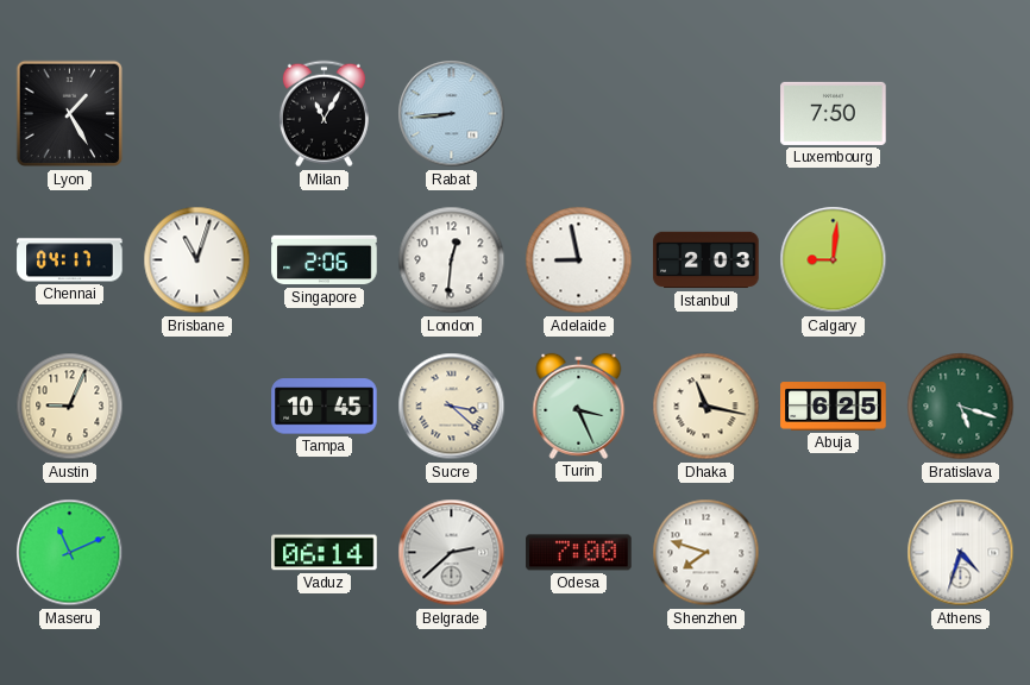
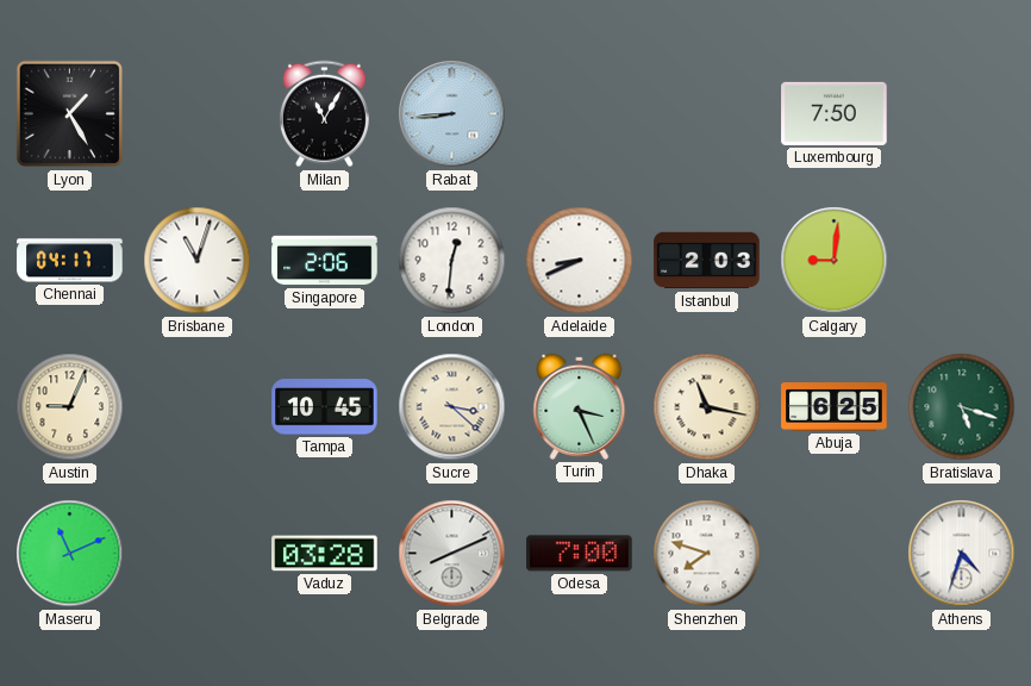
Adelaide: 8:58 -> 8:41 (580, 261)
Vaduz: 06:14 -> 03:28 (325, 554)
Belgrade: 2:38 -> 8:11 (452, 554)
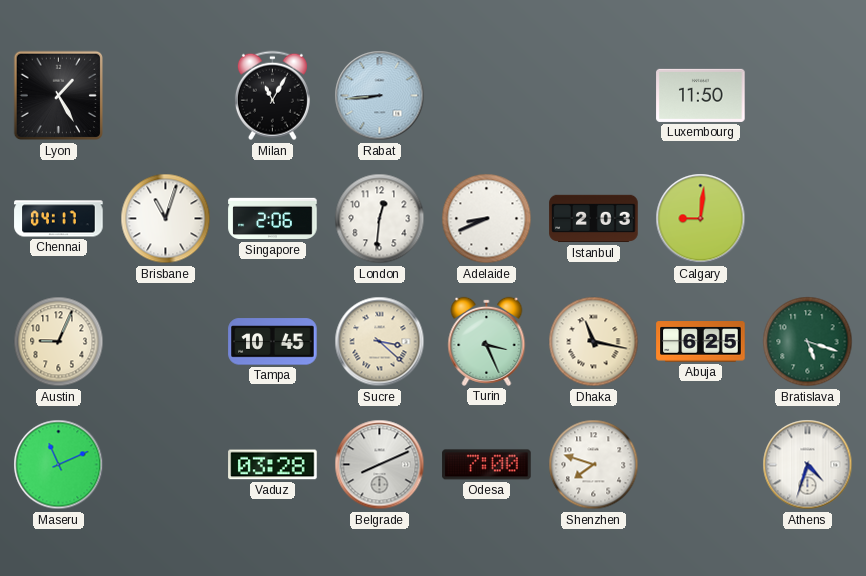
Luxembourg: 7:50 -> 11:50 (701, 95)
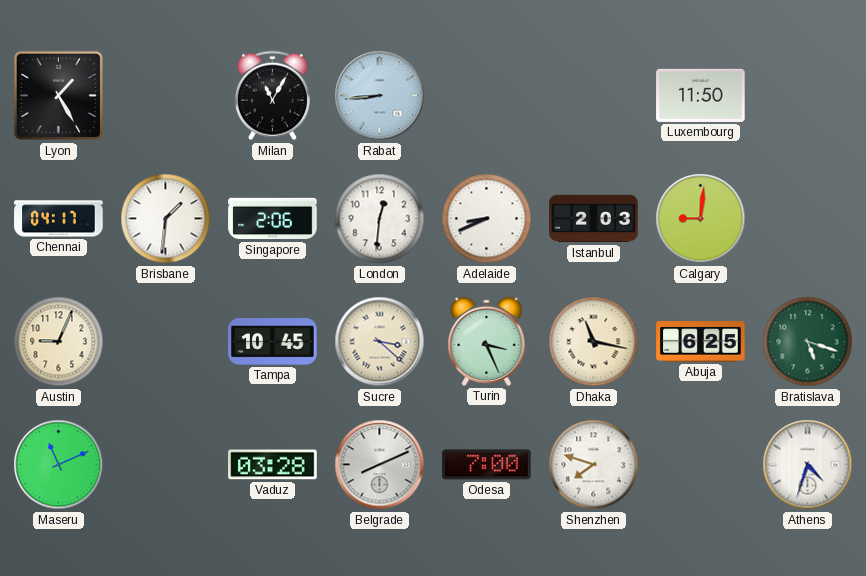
Brisbane: 11:03 -> 1:31 (166, 219)
